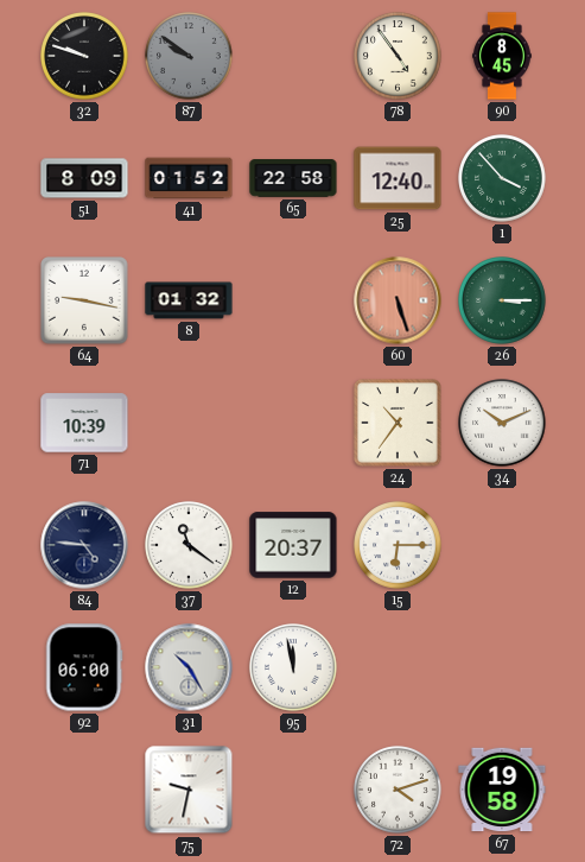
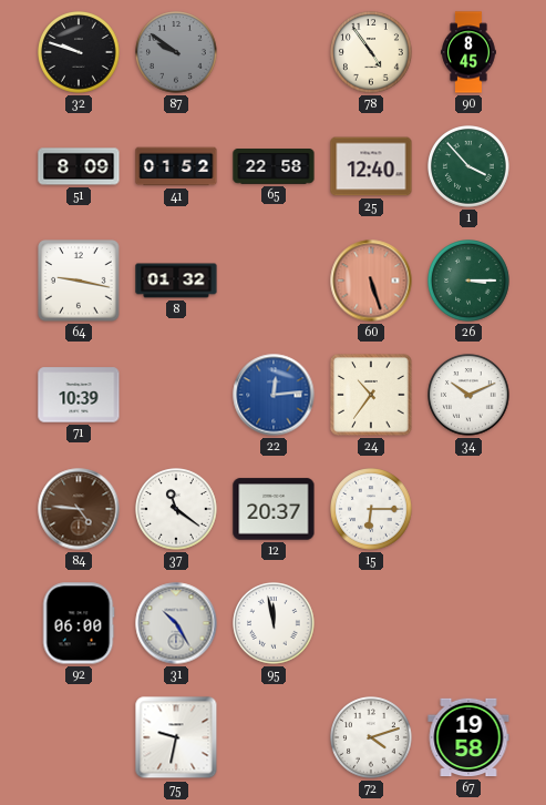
22: none -> 12:14 (274, 395)
84 dial: navy -> brown (79, 509)
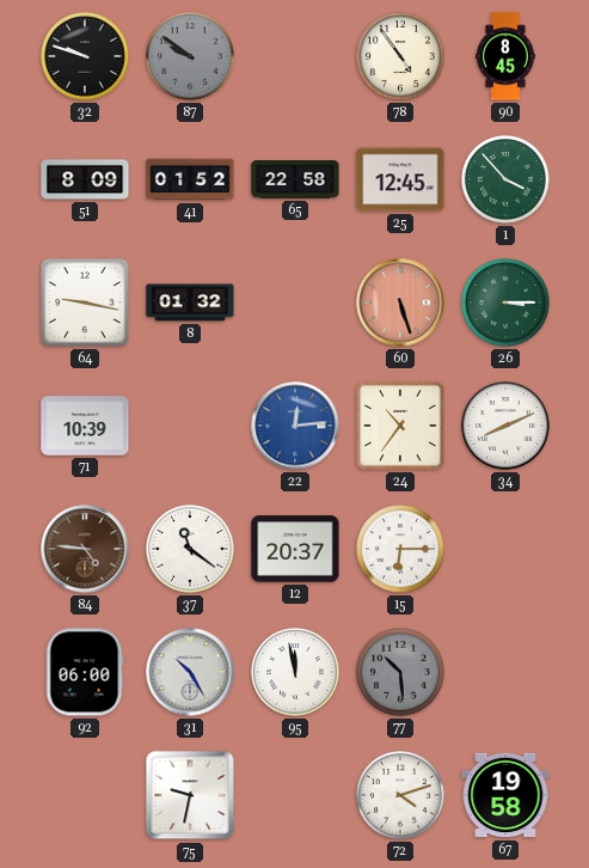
25: 12:40 -> 12:45 (400, 179)
34: 10:11 -> 8:11 (507, 427)
77: none -> 10:29 (401, 673)
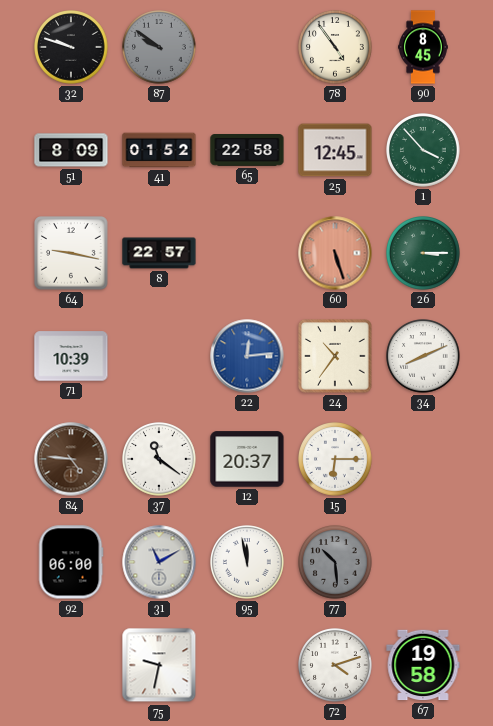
8: 01:32 -> 22:57 (159, 253)
31: 10:25 -> 11:10 (159, 562)
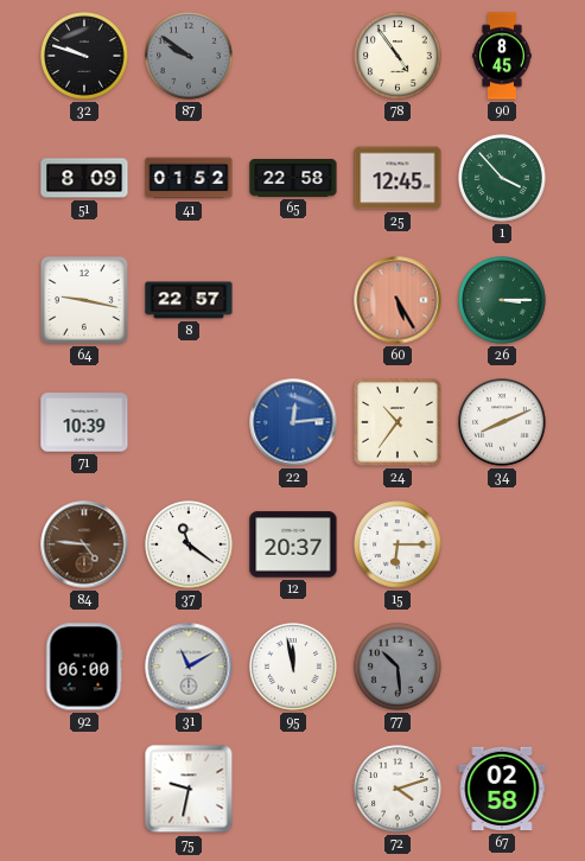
60: 5:27 -> 5:25 (398, 300)
67: 19:58 -> 02:58 (502, 789)
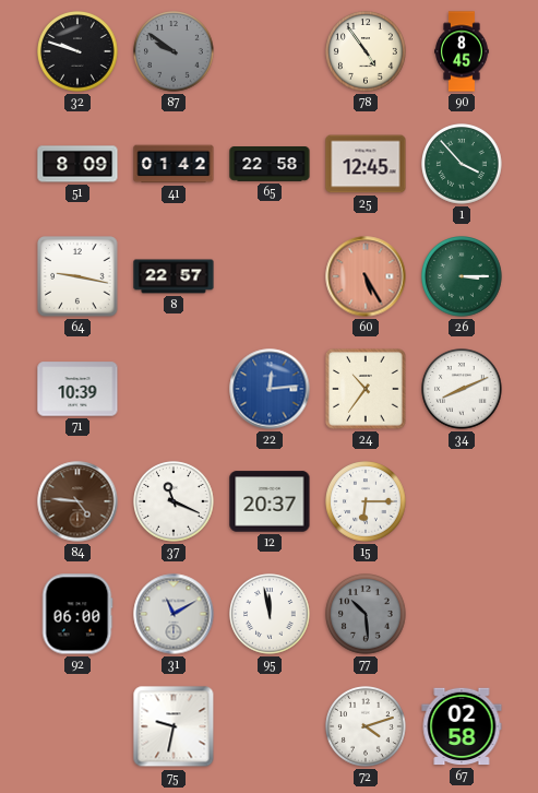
41: 01:52 -> 01:42 (174, 164)
37: 11:21 -> 11:19 (175, 502)
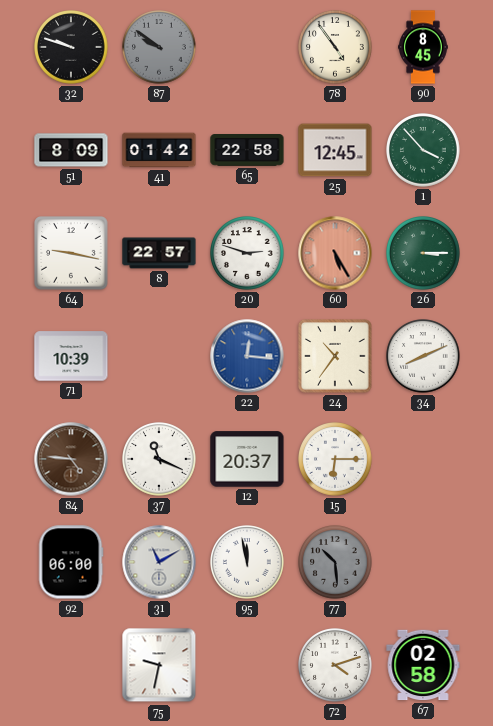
20: none -> 2:48 (248, 254)
22: 12:14 -> 12:16 (247, 356)
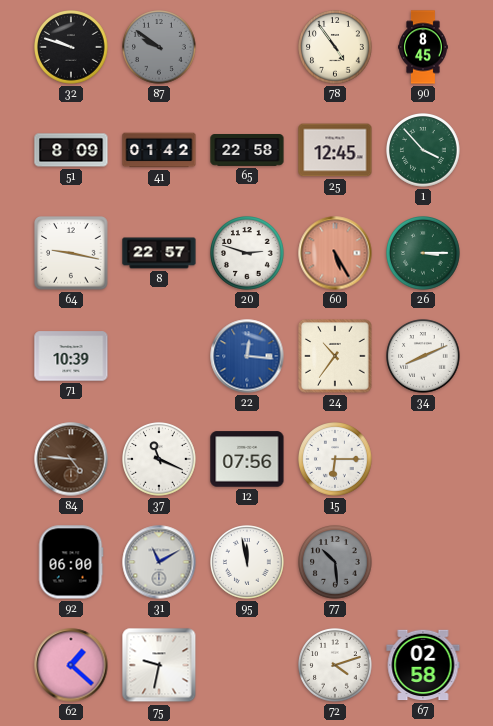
12: 20:37 -> 07:56 (247, 459)
62: none -> 1:22 (71, 665)
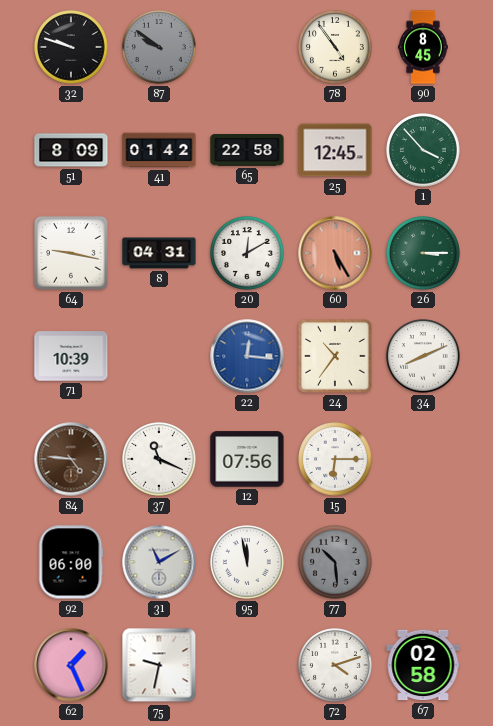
8: 22:57 -> 04:31 (159, 253)
20: 2:48 -> 12:10 (248, 254)
62: 1:22 -> 1:26 (71, 665)
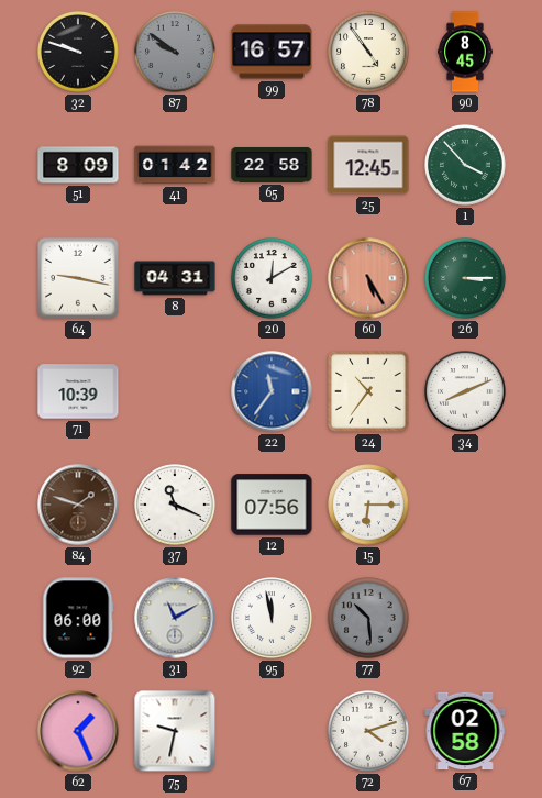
99: none -> 16:57 (272, 52)
22: 12:16 -> 11:36 (272, 391)
84: 4:46 -> 1:48 (78, 505)
